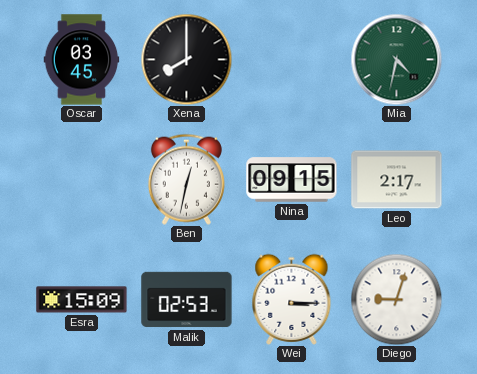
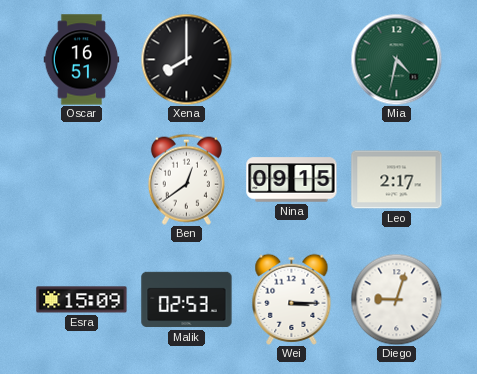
Oscar: 03:45 -> 16:51 (82, 60)
Ben: 12:32 -> 12:39 (186, 179)
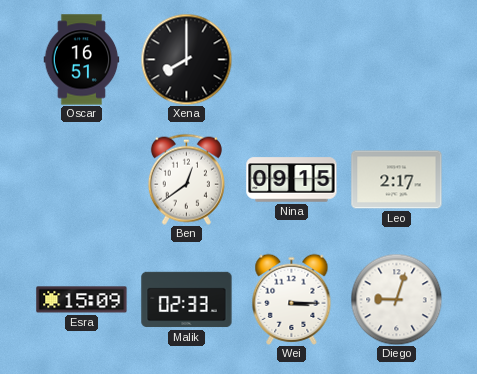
Mia: 4:32 -> none (396, 59)
Malik: 02:53 -> 02:33 (187, 300)
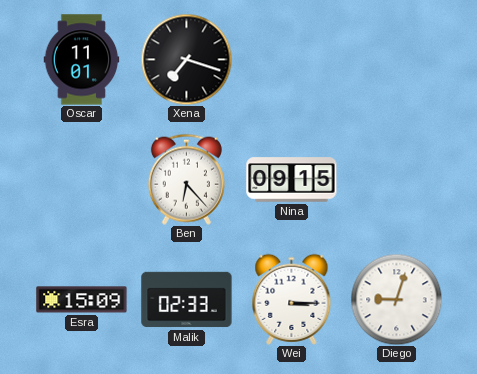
Oscar: 16:51 -> 11:01 (82, 60)
Xena: 8:00 -> 7:18 (186, 59)
Ben: 12:39 -> 6:23 (186, 179)
Leo: 2:17 -> none (397, 180)
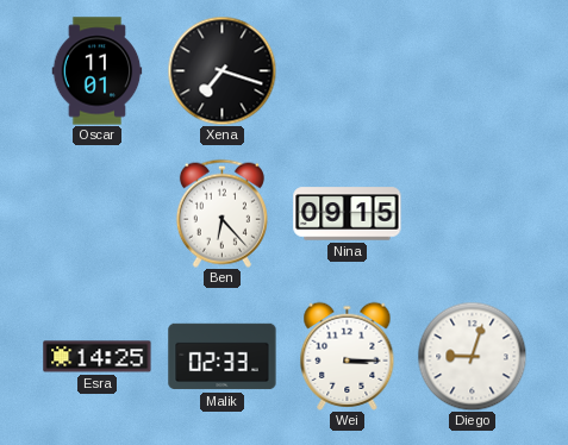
Esra: 15:09 -> 14:25 (98, 357)
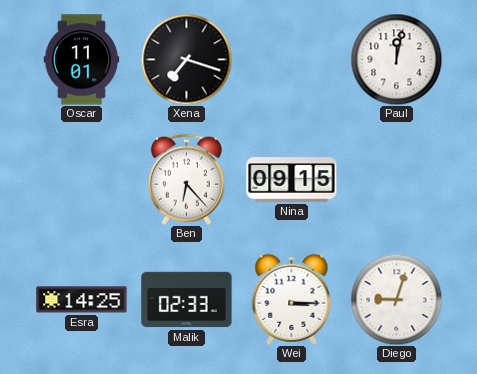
Paul: none -> 12:02 (396, 59)
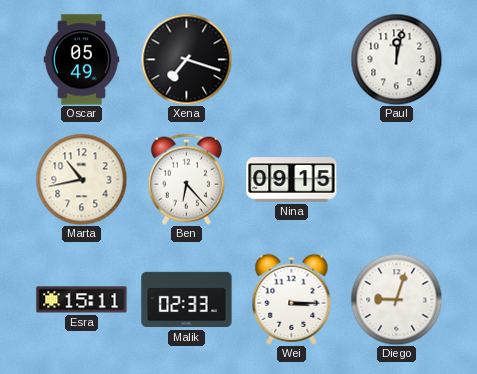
Oscar: 11:01 -> 05:49 (82, 60)
Marta: none -> 10:43 (81, 179)
Esra: 14:25 -> 15:11 (82, 300)
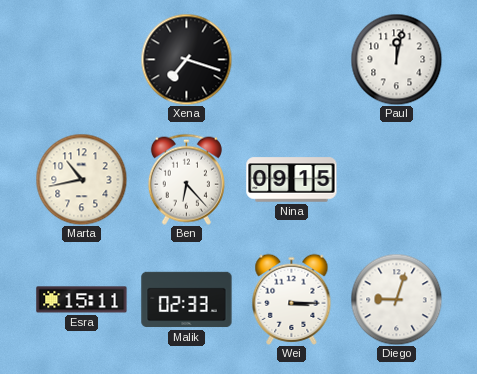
Oscar: 05:49 -> none (82, 60)
